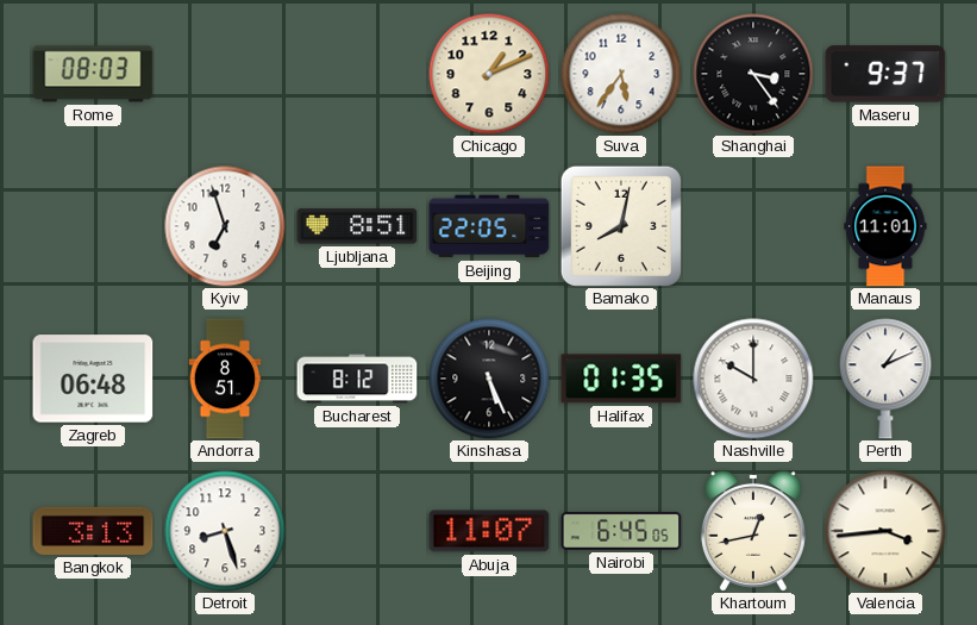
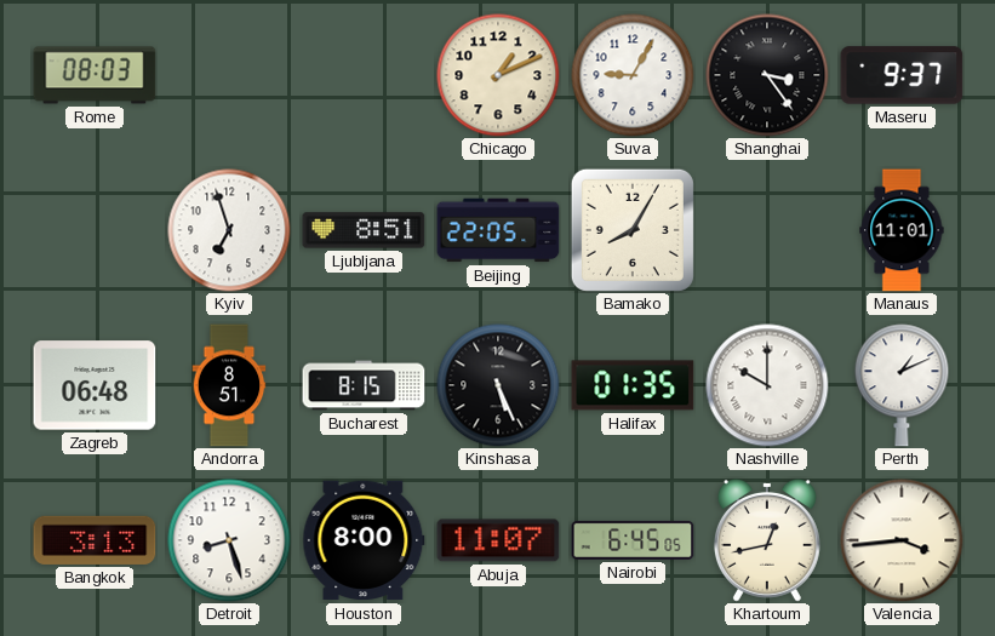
Suva: 5:36 -> 9:05 (633, 75)
Bamako: 8:02 -> 8:05 (633, 230)
Bucharest: 8:12 -> 8:15 (364, 385)
Houston: none -> 8:00 (364, 540)
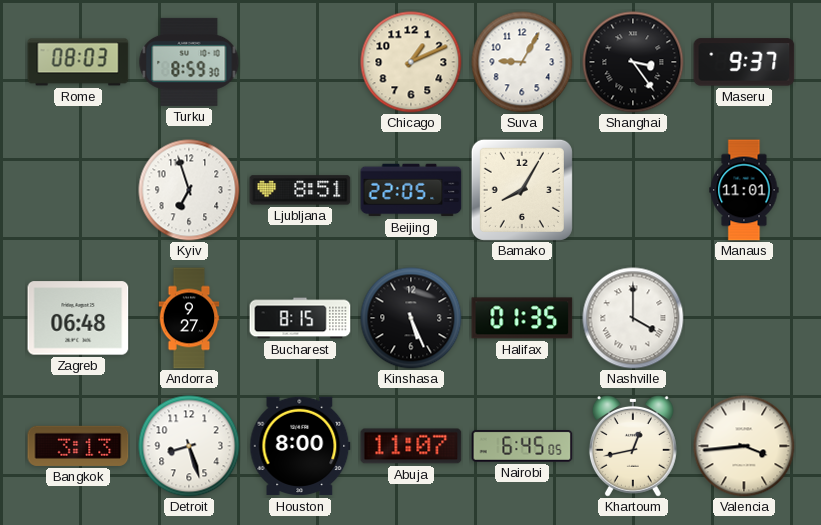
Turku: none -> 8:59 (189, 62)
Andorra: 8:51 -> 9:27 (189, 318)
Nashville: 10:00 -> 4:00 (633, 318)
Perth: 1:11 -> none (902, 385)
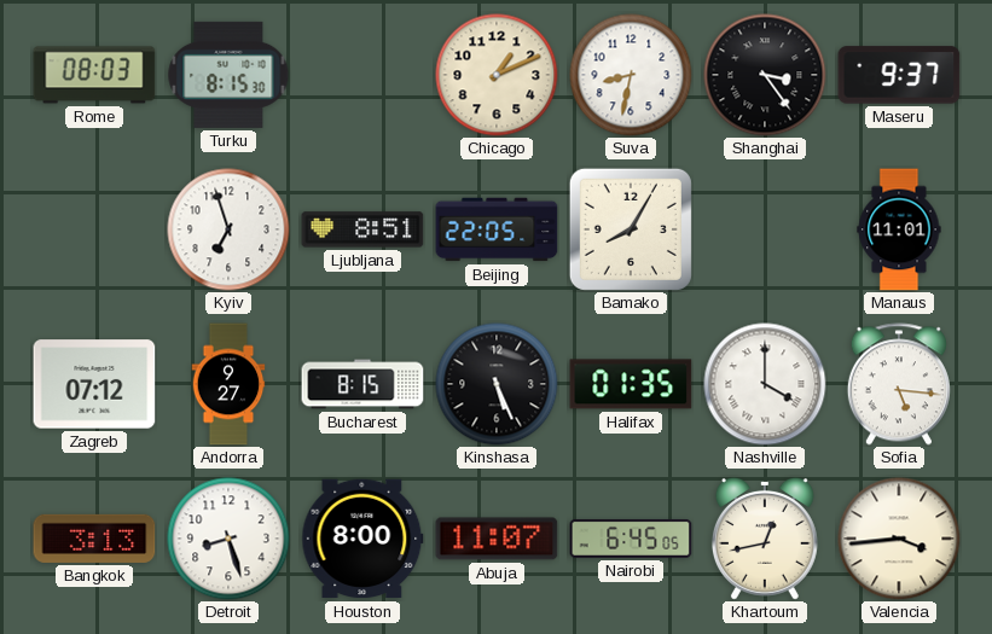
Turku: 8:59 -> 8:15 (228, 75)
Suva: 9:05 -> 8:32 (631, 75)
Zagreb: 06:48 -> 07:12 (94, 384)
Sofia: none -> 5:16 (899, 384)
